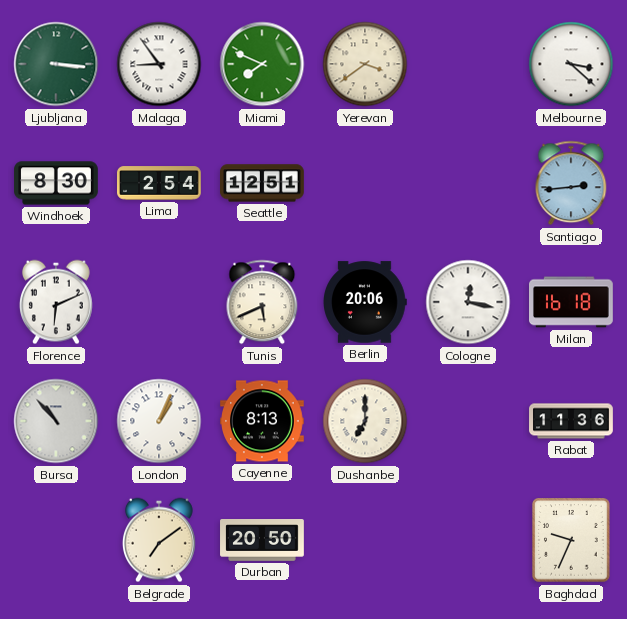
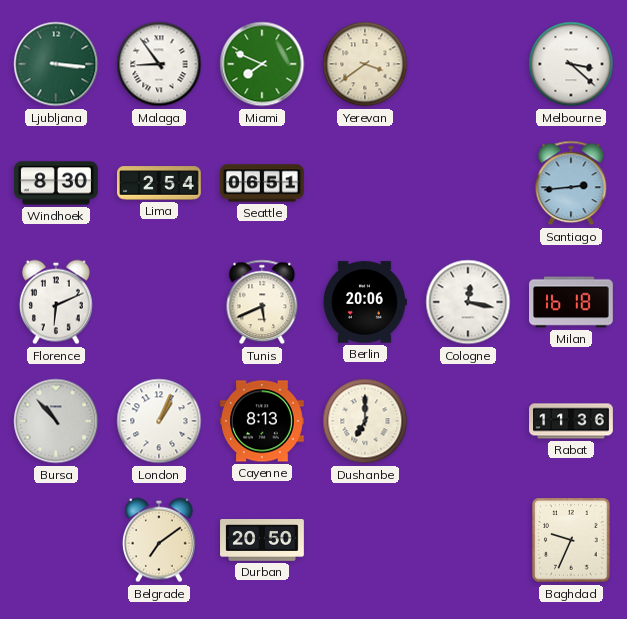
Seattle: 12:51 -> 06:51 (262, 183)
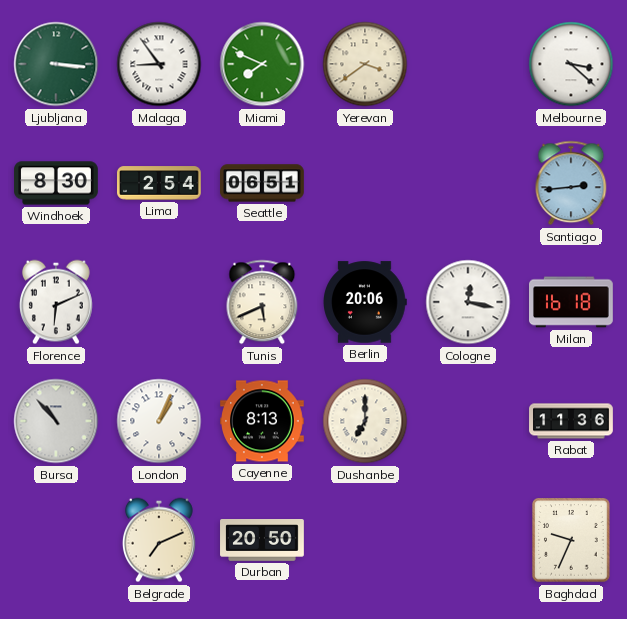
Belgrade: 7:09 -> 7:11 (159, 540)
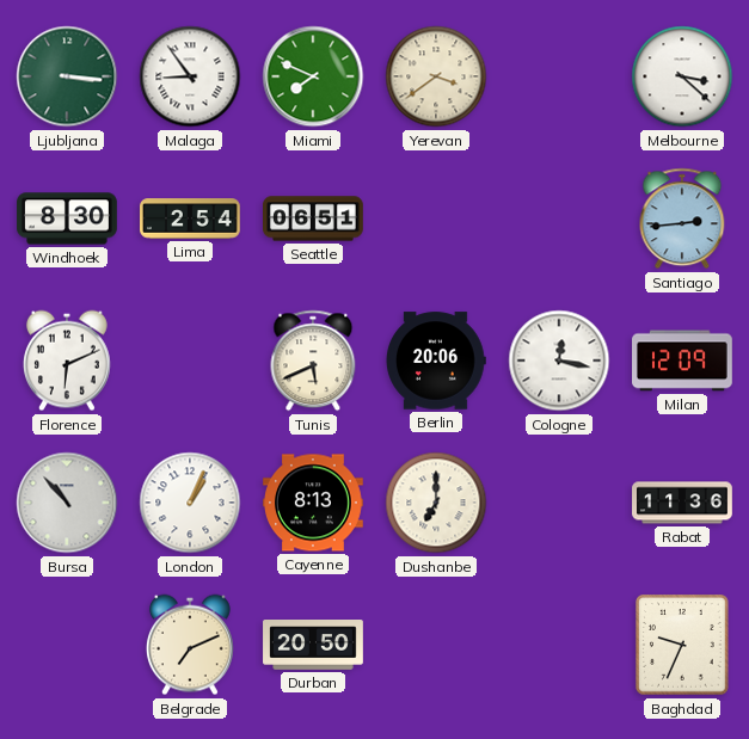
Milan: 16:18 -> 12:09 (683, 361)
